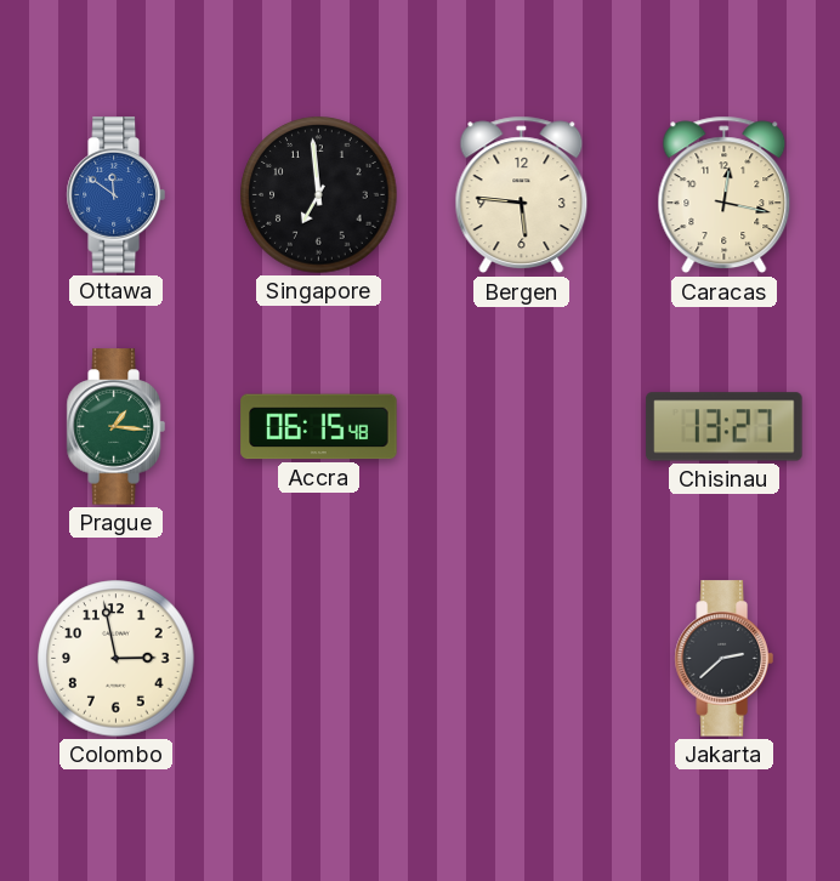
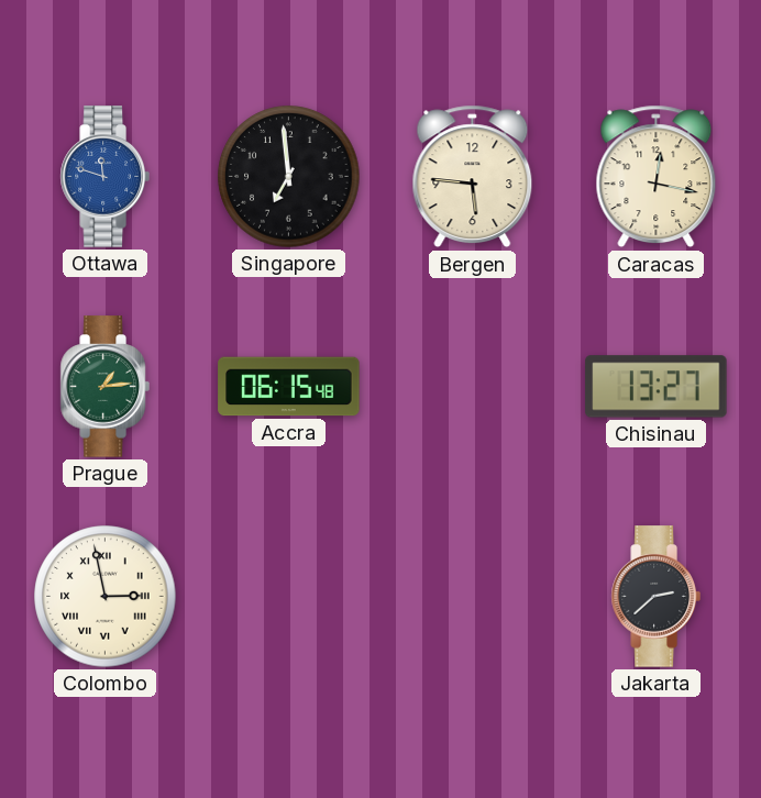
Ottawa: 11:51 -> 11:48 (104, 177)
Prague: 1:16 -> 1:14 (104, 387)
Colombo numerals: Arabic -> Roman (106, 597)
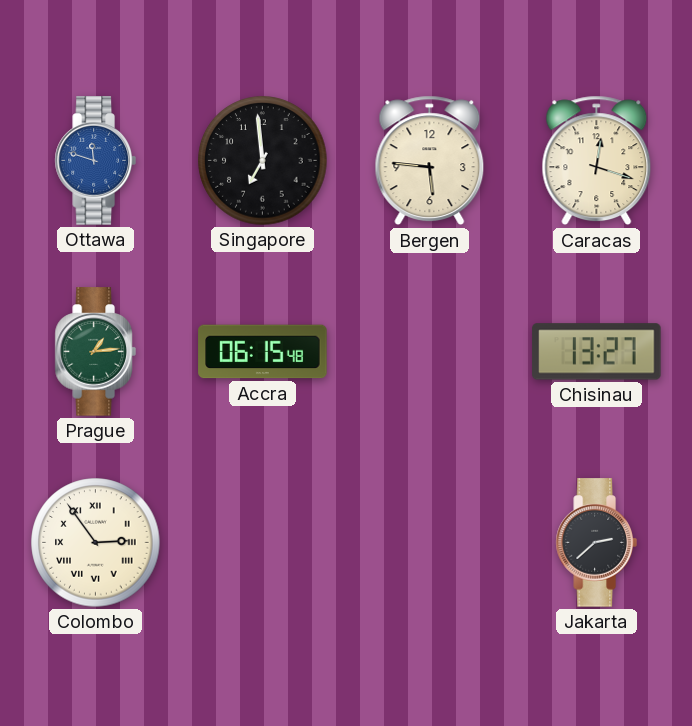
Caracas: 12:17 -> 12:18 (597, 161)
Colombo: 2:58 -> 2:54 (96, 543)
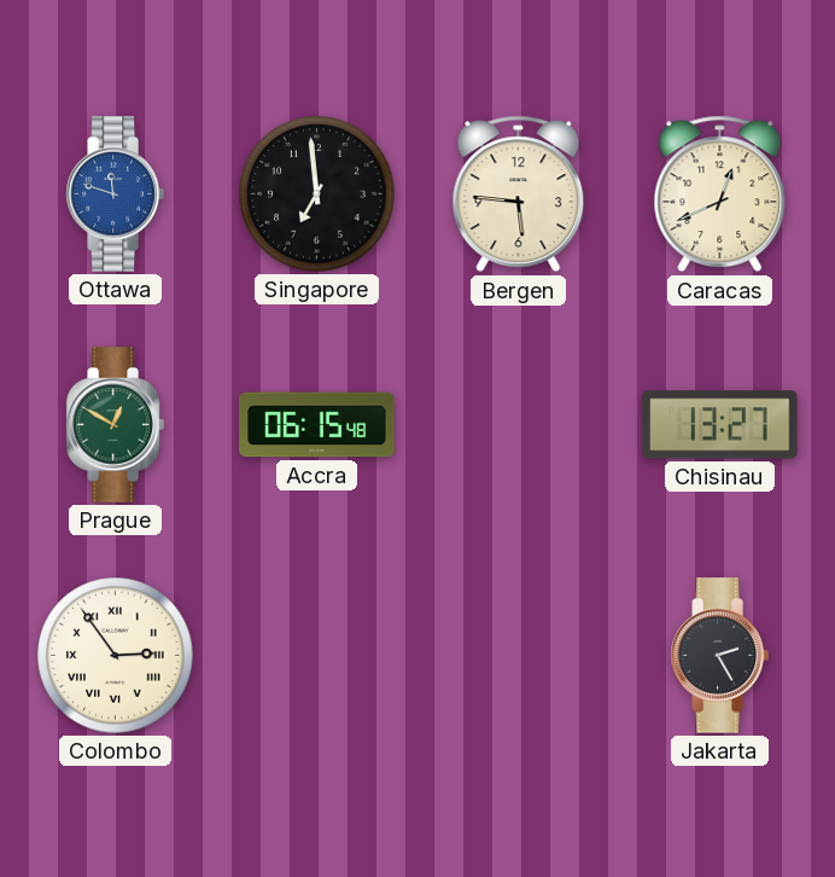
Caracas: 12:18 -> 12:41 (720, 194)
Prague: 1:14 -> 12:50 (115, 425)
Jakarta: 2:38 -> 2:25 (719, 656)
